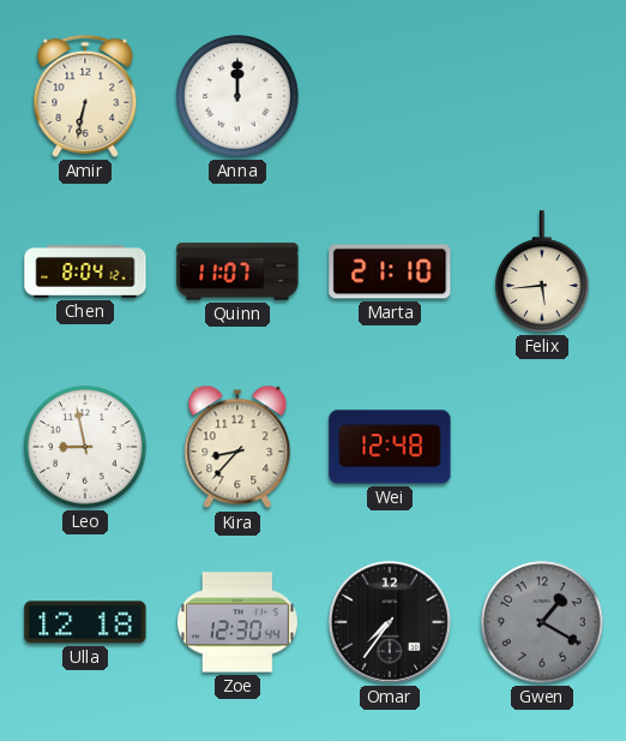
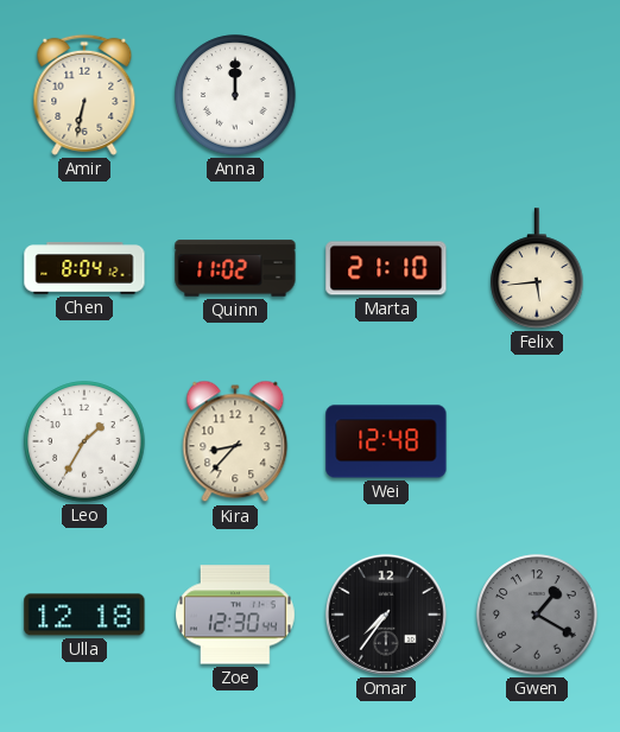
Quinn: 11:07 -> 11:02 (235, 268)
Leo: 8:58 -> 1:35 (84, 441)
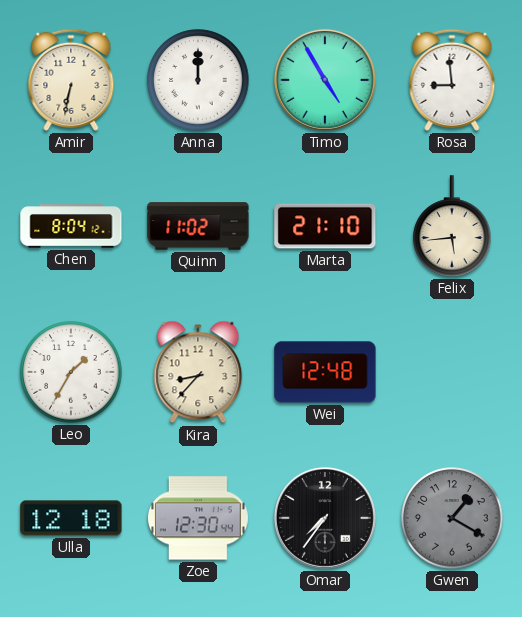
Timo: none -> 4:55 (325, 80)
Rosa: none -> 8:59 (452, 80)
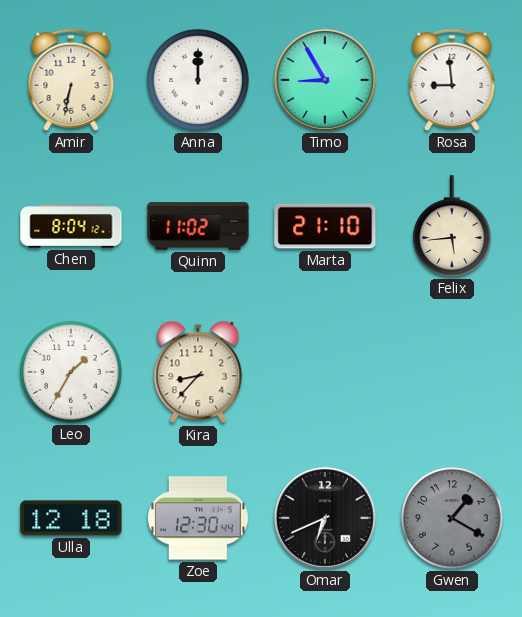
Timo: 4:55 -> 8:55 (325, 80)
Wei: 12:48 -> none (325, 372)
Omar: 7:36 -> 6:41 (325, 518)
